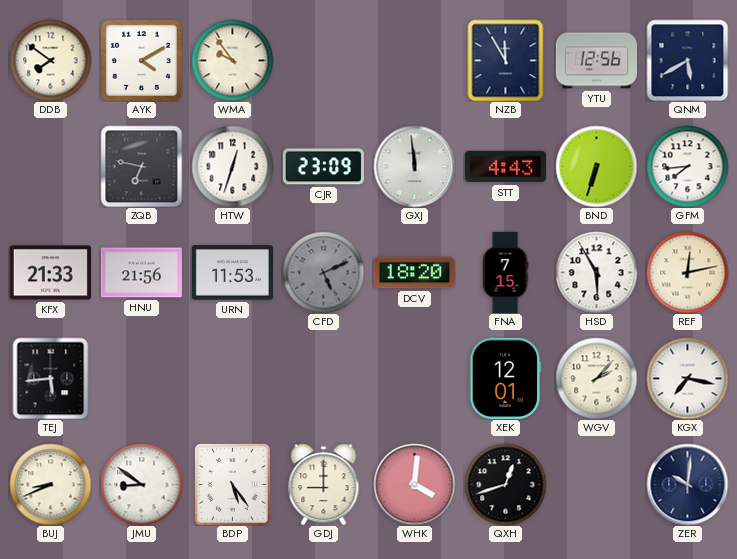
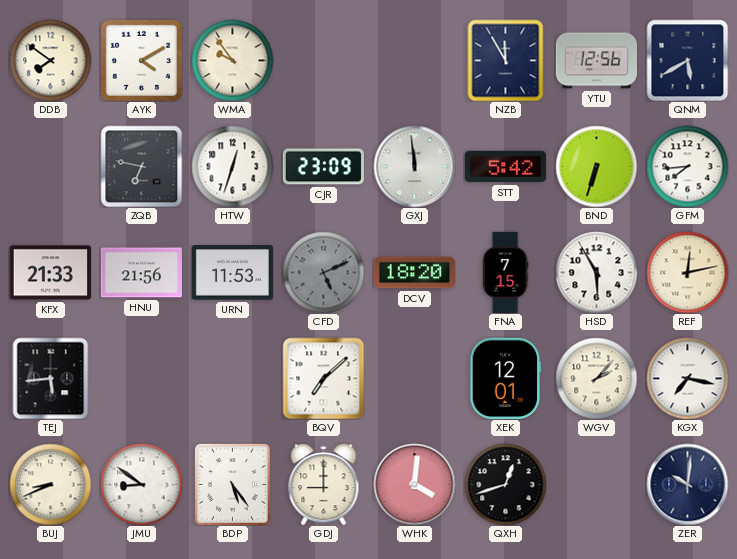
STT: 4:43 -> 5:42 (505, 167)
BQV: none -> 7:08 (323, 378)
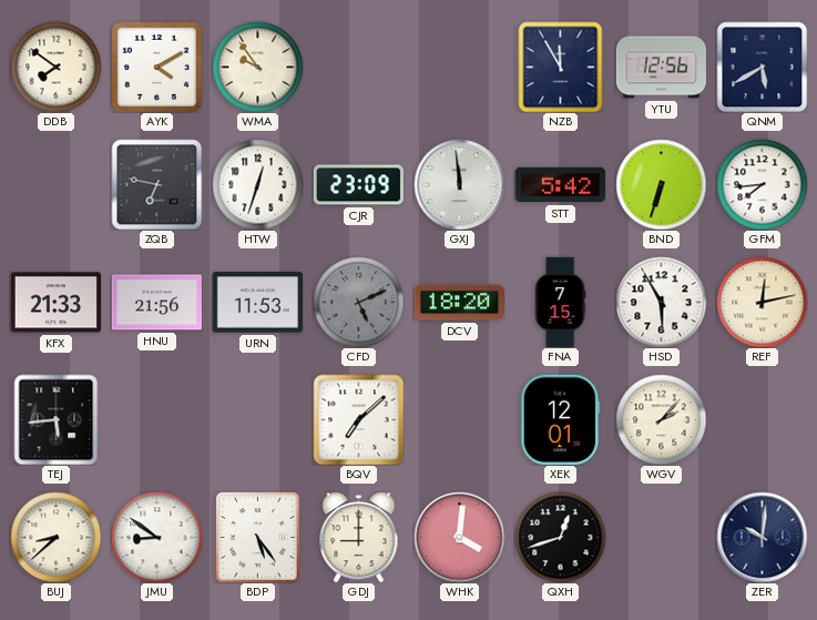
KGX: 7:17 -> none (687, 378)
BUJ: 8:41 -> 8:38 (55, 537)
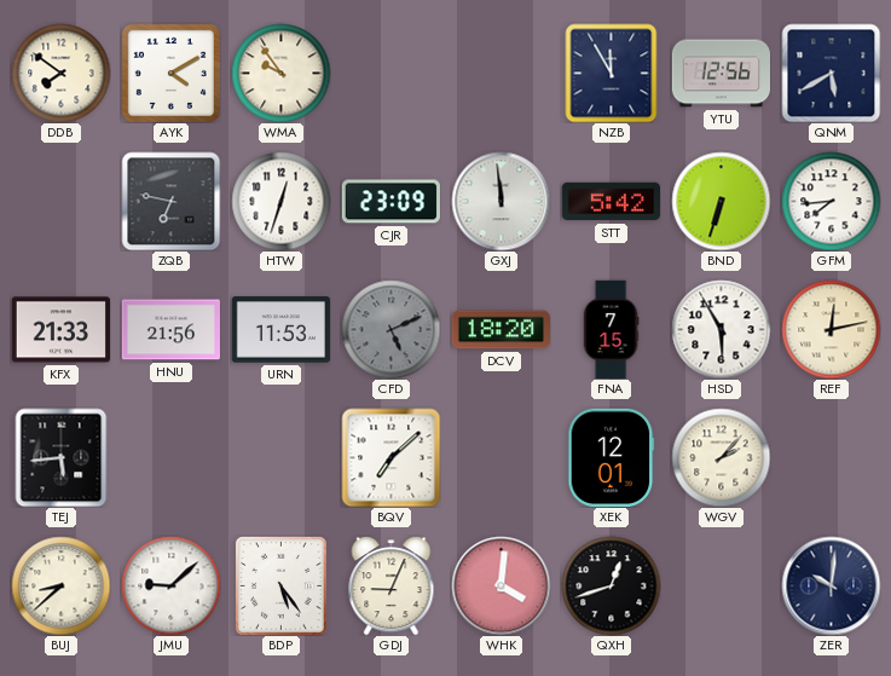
JMU: 8:51 -> 9:08 (170, 585)
GDJ: 9:00 -> 9:04 (392, 585)
